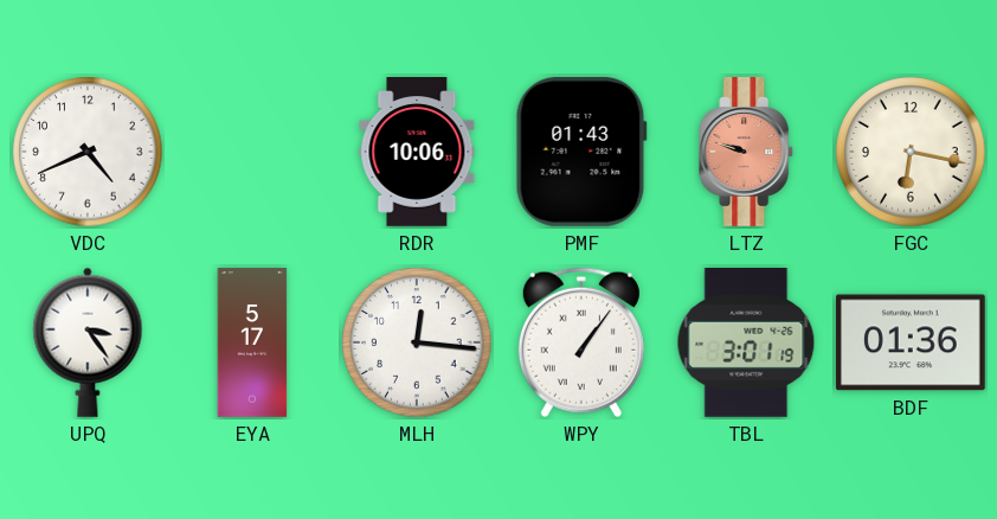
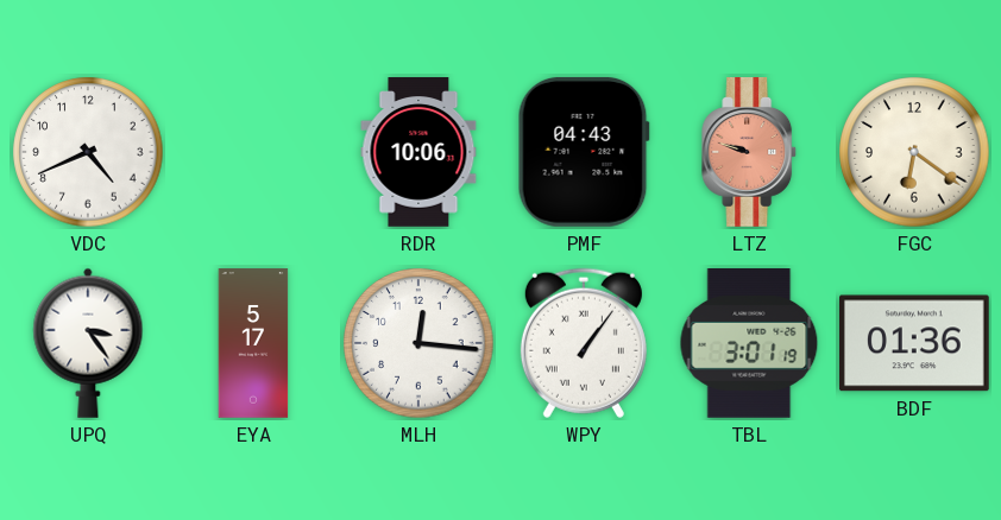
PMF: 01:43 -> 04:43 (584, 152)
FGC: 6:17 -> 6:21 (914, 152)
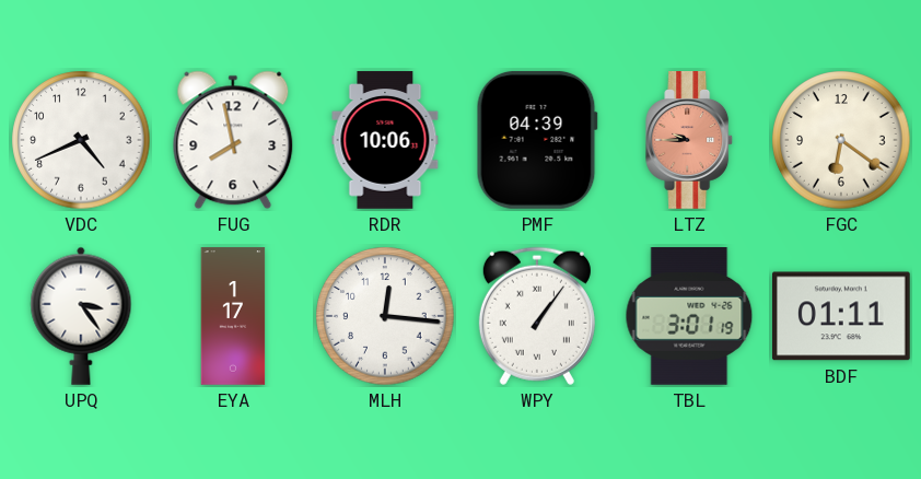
FUG: none -> 7:58 (233, 140)
PMF: 04:43 -> 04:39 (537, 140)
LTZ: 9:48 -> 9:45 (690, 141)
EYA: 5:17 -> 1:17 (233, 316)
BDF: 01:36 -> 01:11 (842, 316)
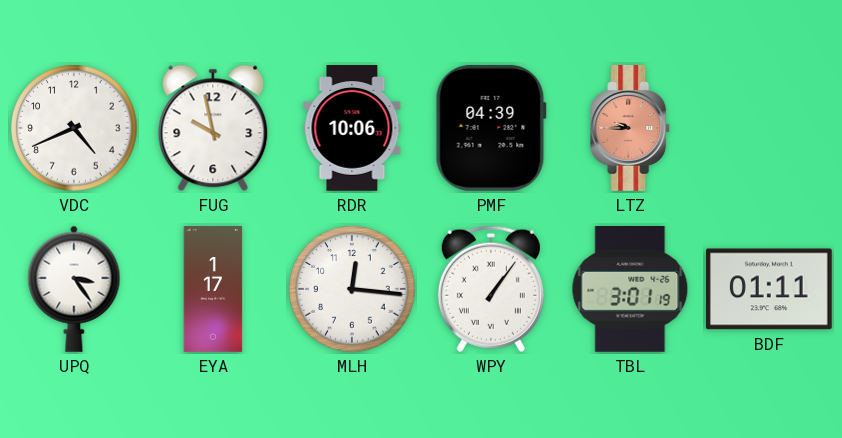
FUG: 7:58 -> 9:58 (213, 128)
FGC: 6:21 -> none (841, 140)
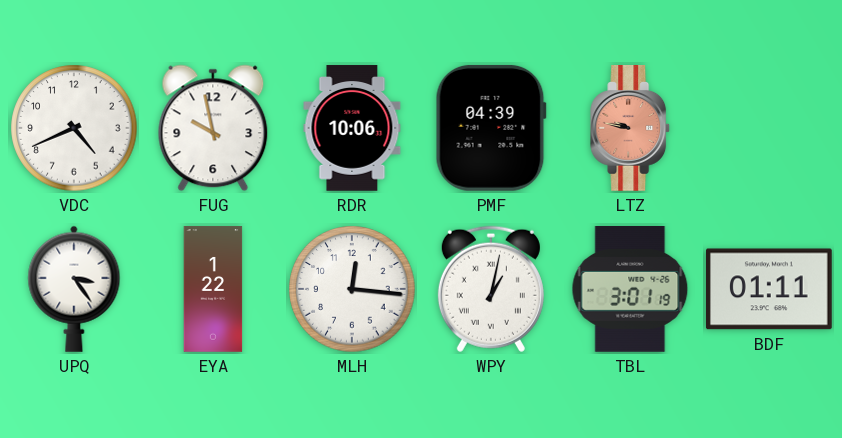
LTZ: 9:45 -> 9:47 (631, 129)
EYA: 1:17 -> 1:22 (213, 289)
WPY: 1:06 -> 1:02 (491, 289)
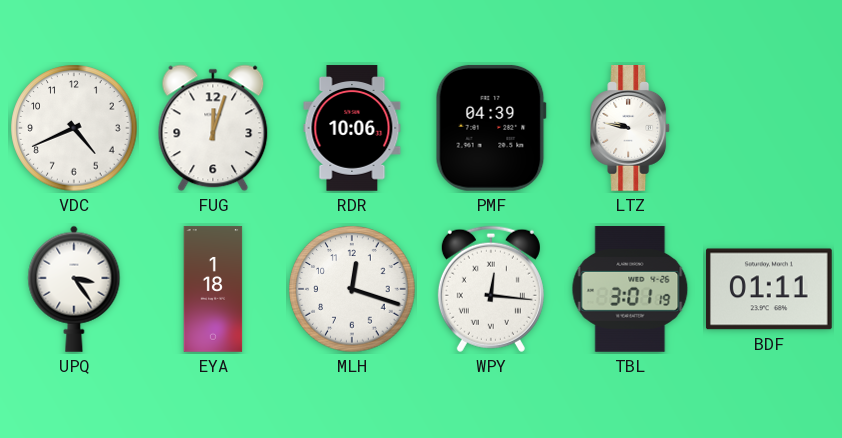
FUG: 9:58 -> 12:03 (213, 128)
LTZ dial: salmon -> white (631, 129)
EYA: 1:22 -> 1:18 (213, 289)
MLH: 12:16 -> 12:18 (352, 289)
WPY: 1:02 -> 12:16 (491, 289)
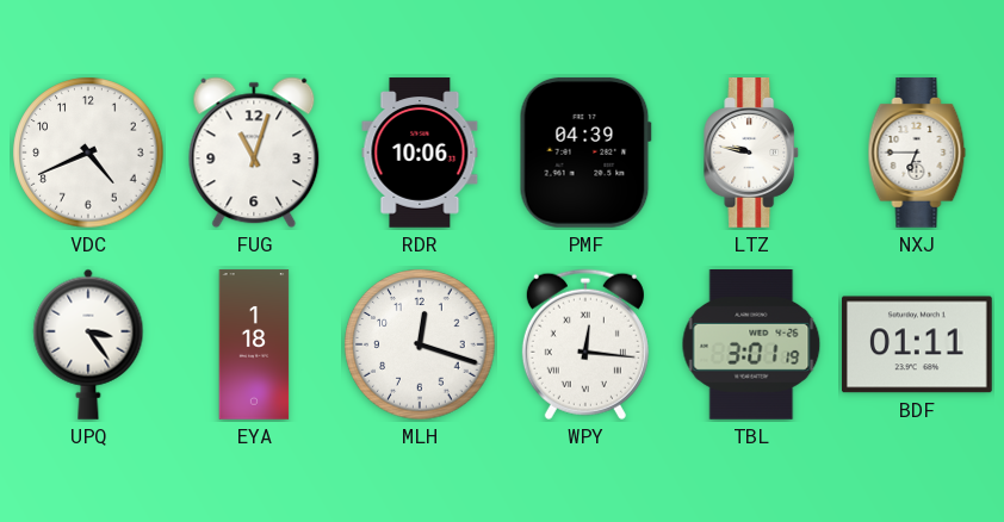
FUG: 12:03 -> 11:03 (254, 153)
NXJ: none -> 6:45 (917, 154)
